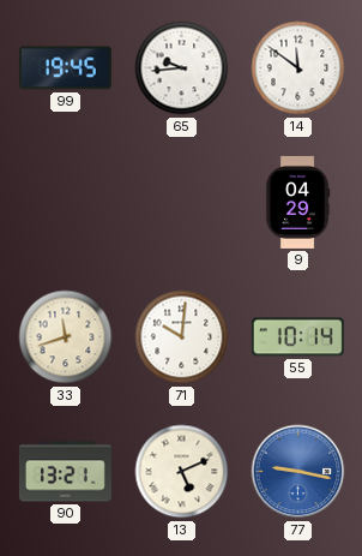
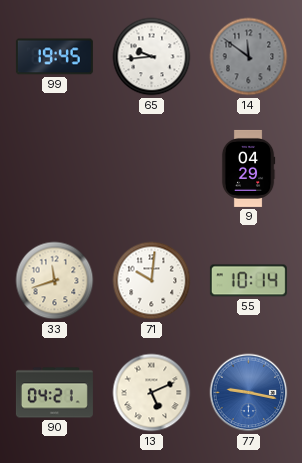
14 dial: white -> grey (249, 57)
90: 13:21 -> 04:21 (54, 393)
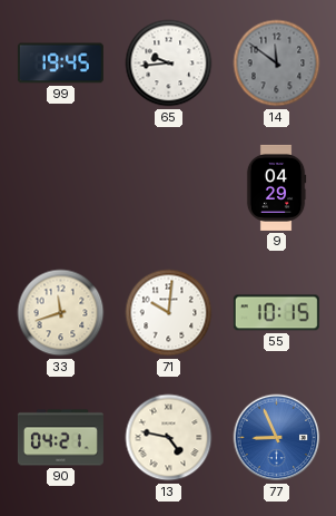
55: 10:14 -> 10:15 (276, 313)
13: 5:11 -> 4:47 (169, 438)
77: 9:17 -> 8:56 (277, 438)
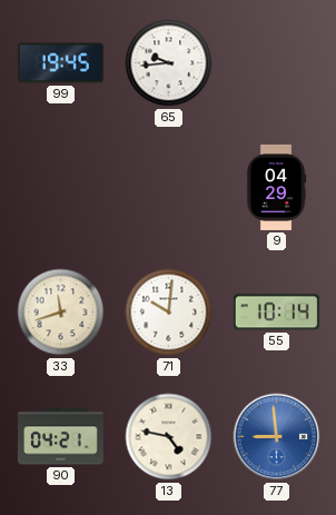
14: 11:51 -> none (277, 64)
55: 10:15 -> 10:14 (276, 313)
77: 8:56 -> 8:59 (277, 437)
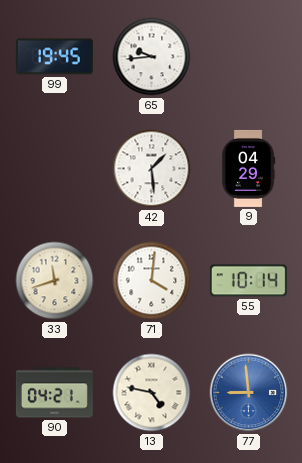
42: none -> 1:29 (152, 169)
71: 10:01 -> 4:01 (152, 281)
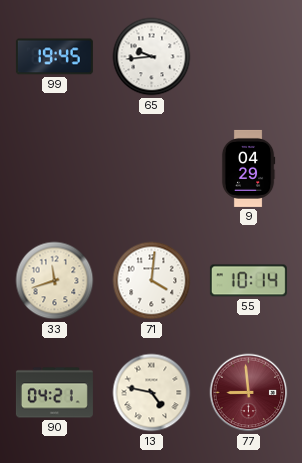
42: 1:29 -> none (152, 169)
77 dial: blue -> burgundy (249, 393)
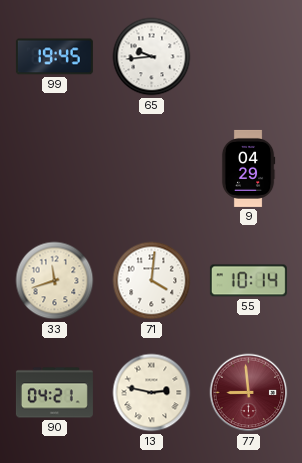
13: 4:47 -> 2:47 (152, 393)
